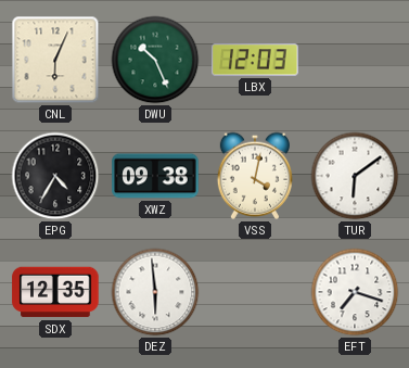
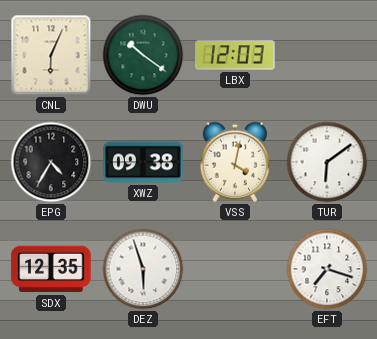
DWU: 10:26 -> 10:21 (143, 55)
DEZ: 5:59 -> 5:57 (143, 269)
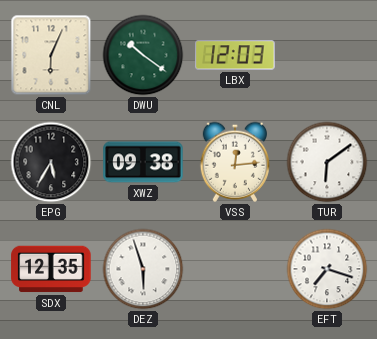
EPG: 4:35 -> 5:35 (51, 162)
VSS: 4:02 -> 12:14 (234, 162)
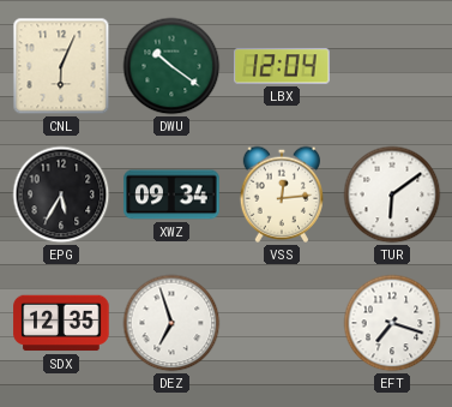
LBX: 12:03 -> 12:04 (282, 66)
XWZ: 09:38 -> 09:34 (171, 194)
DEZ: 5:57 -> 6:57 (171, 323)
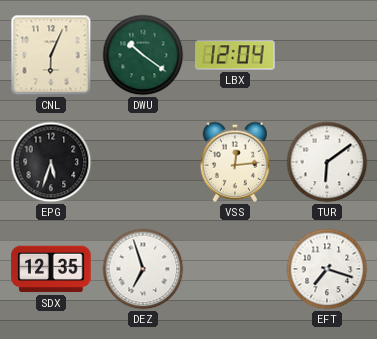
EPG: 5:35 -> 5:33 (51, 162)
XWZ: 09:34 -> none (171, 194)
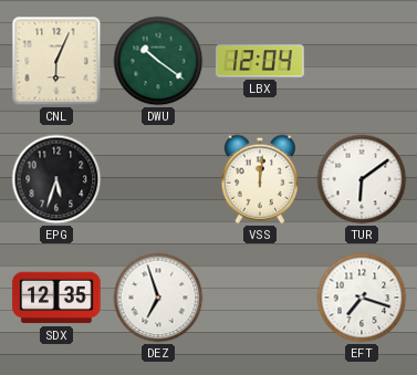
VSS: 12:14 -> 12:01 (259, 179)
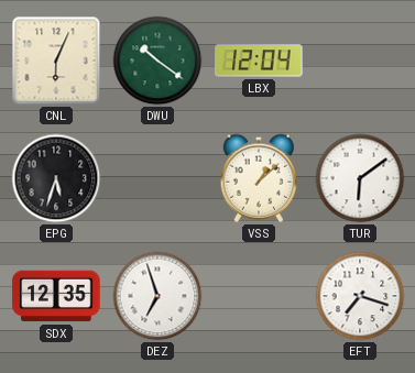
VSS: 12:01 -> 1:08 (258, 178)
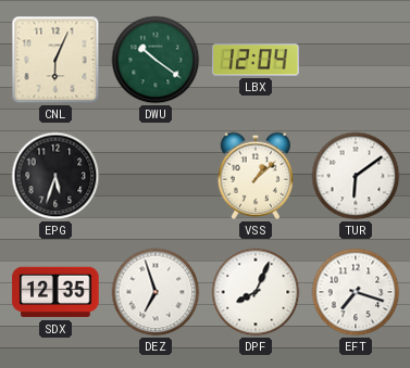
DPF: none -> 8:04 (256, 292)
